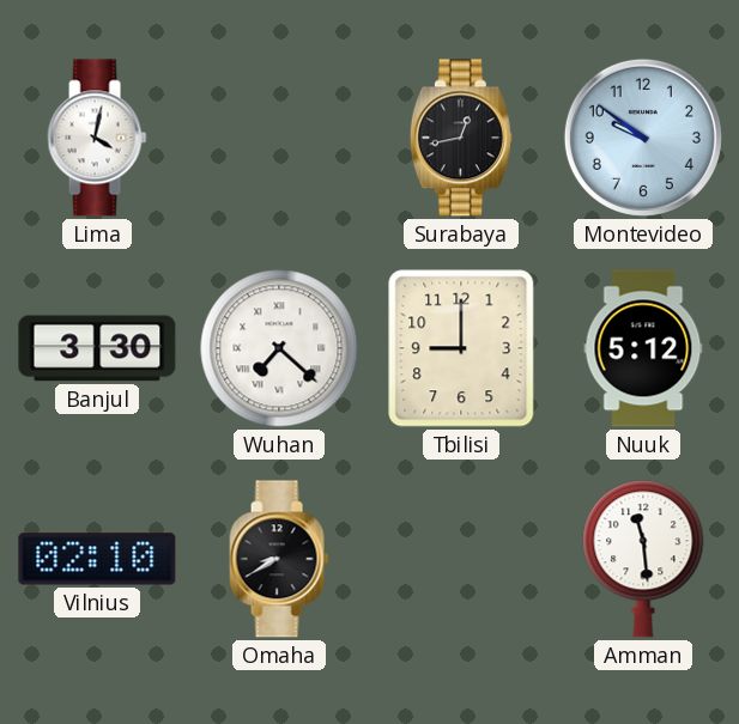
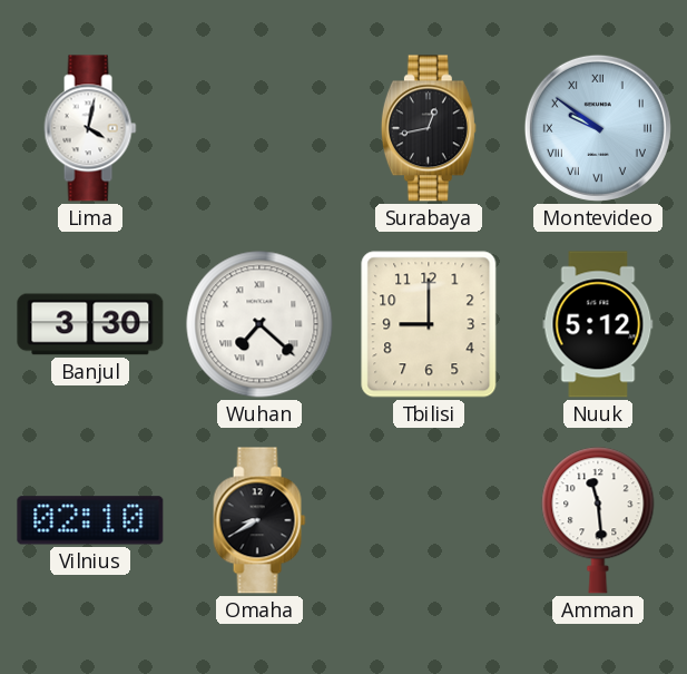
Montevideo numerals: Arabic -> Roman (598, 128)
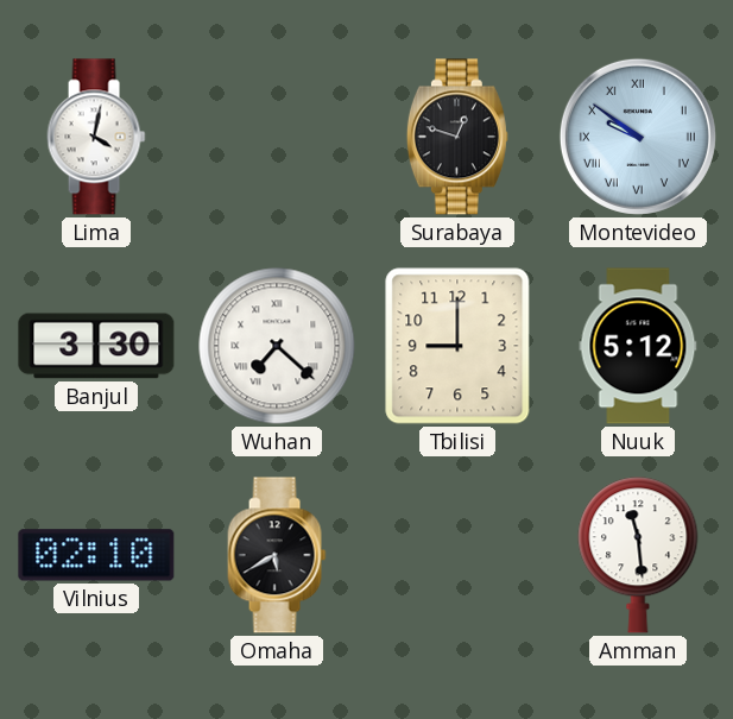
Surabaya: 12:43 -> 12:48 (457, 137)
Omaha: 8:40 -> 5:40 (277, 555)
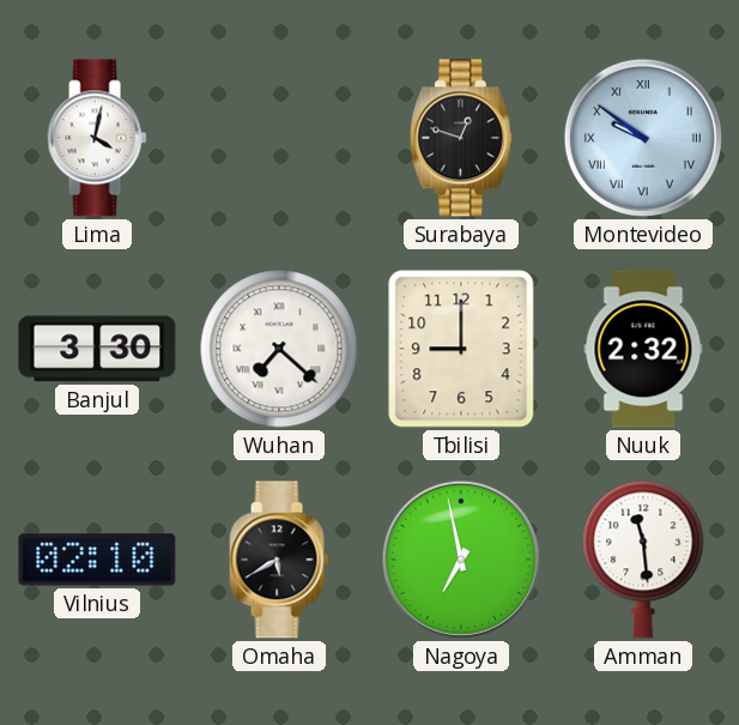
Nuuk: 5:12 -> 2:32 (643, 349)
Nagoya: none -> 6:58 (461, 560)
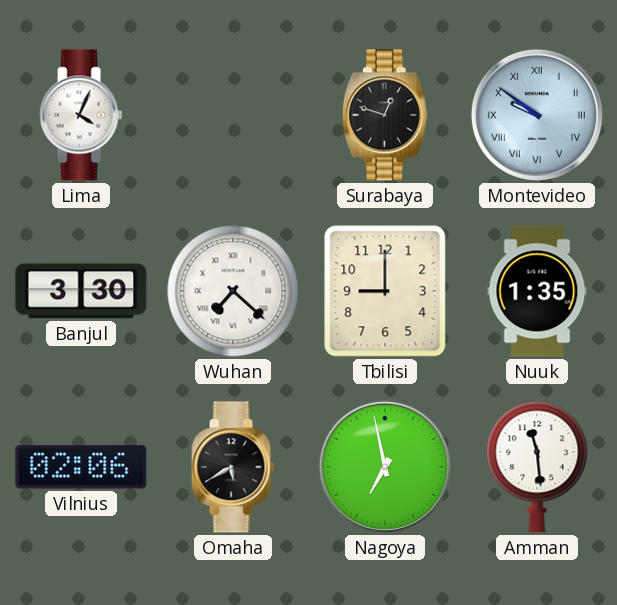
Lima: 4:02 -> 4:04 (81, 115)
Nuuk: 2:32 -> 1:35 (537, 291)
Vilnius: 02:10 -> 02:06 (81, 467)
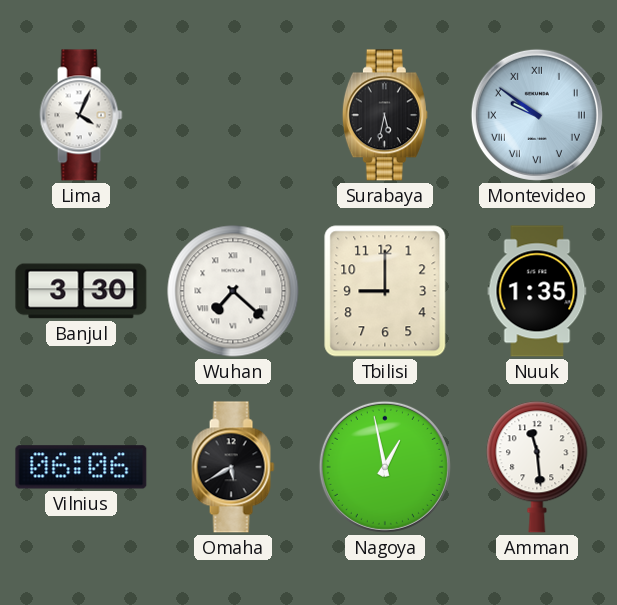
Surabaya: 12:48 -> 5:32 (385, 115)
Vilnius: 02:06 -> 06:06 (81, 467)
Nagoya: 6:58 -> 12:58 (385, 467)
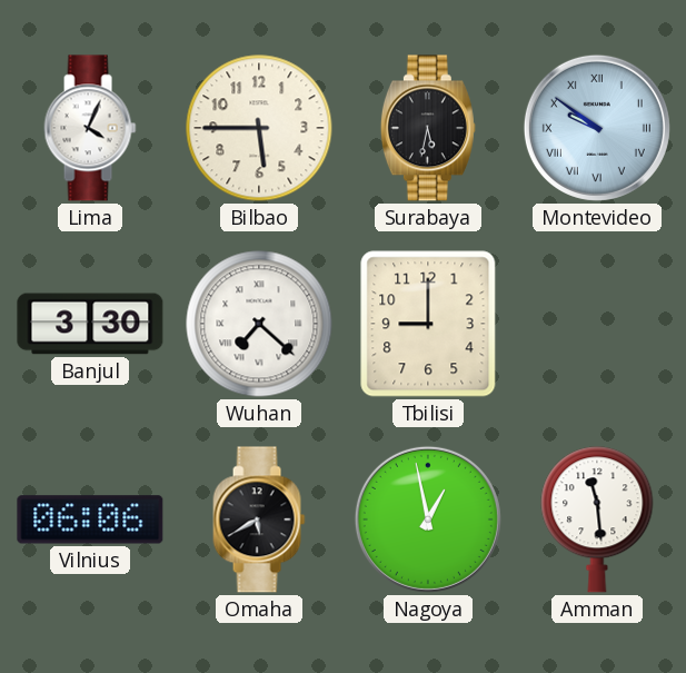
Bilbao: none -> 5:45 (259, 128)
Nuuk: 1:35 -> none (537, 291)
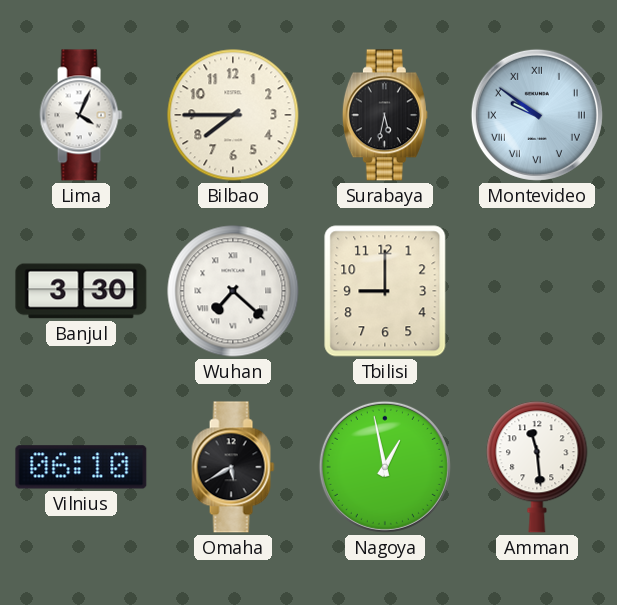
Bilbao: 5:45 -> 7:45 (233, 115)
Vilnius: 06:06 -> 06:10 (81, 467)
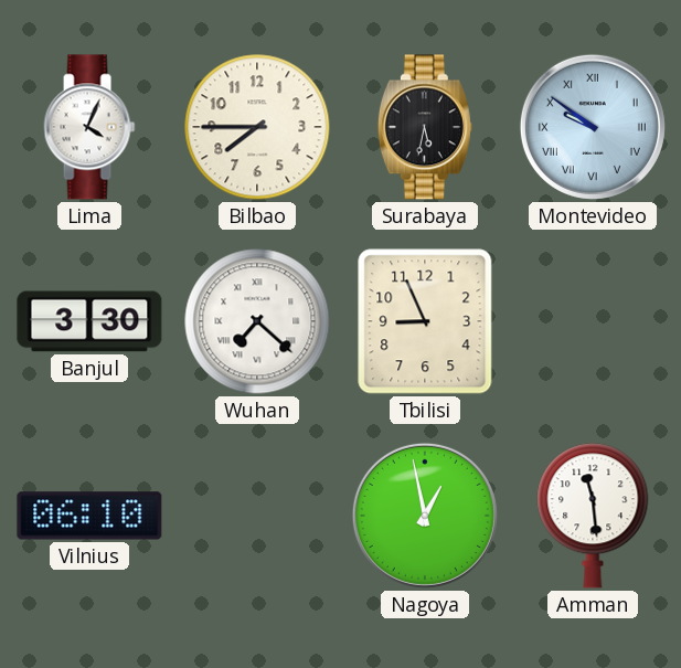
Tbilisi: 9:00 -> 8:56 (425, 321)
Omaha: 5:40 -> none (233, 467)
